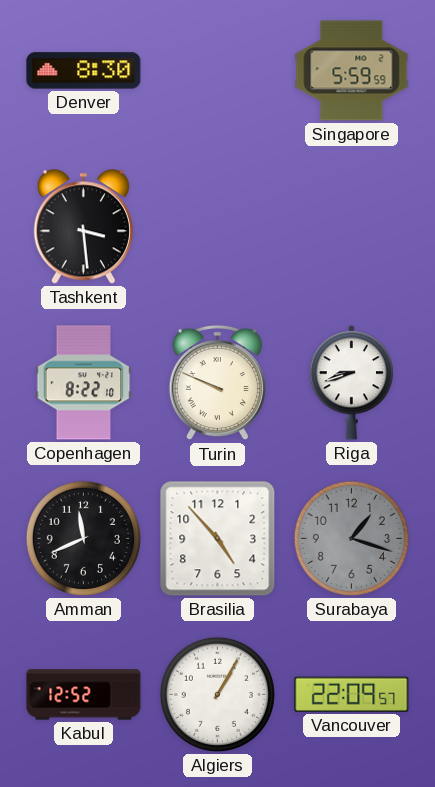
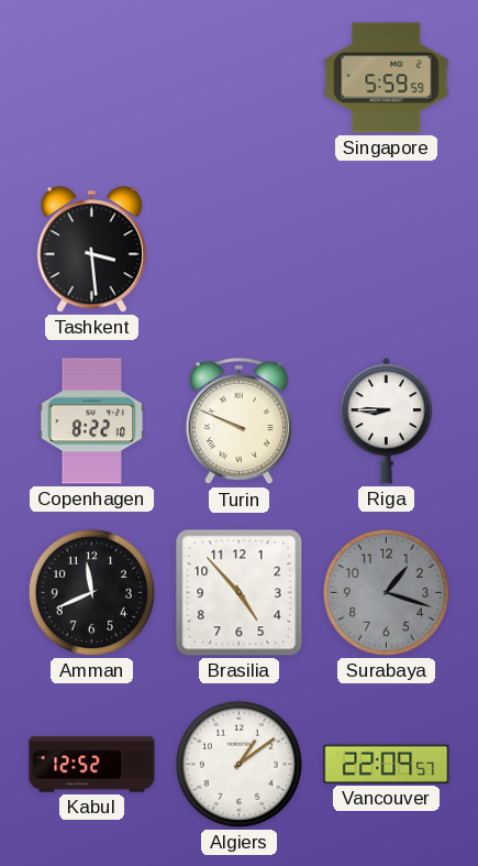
Denver: 8:30 -> none (84, 71)
Riga: 8:42 -> 8:45 (387, 421)
Algiers: 1:05 -> 1:09 (238, 764)
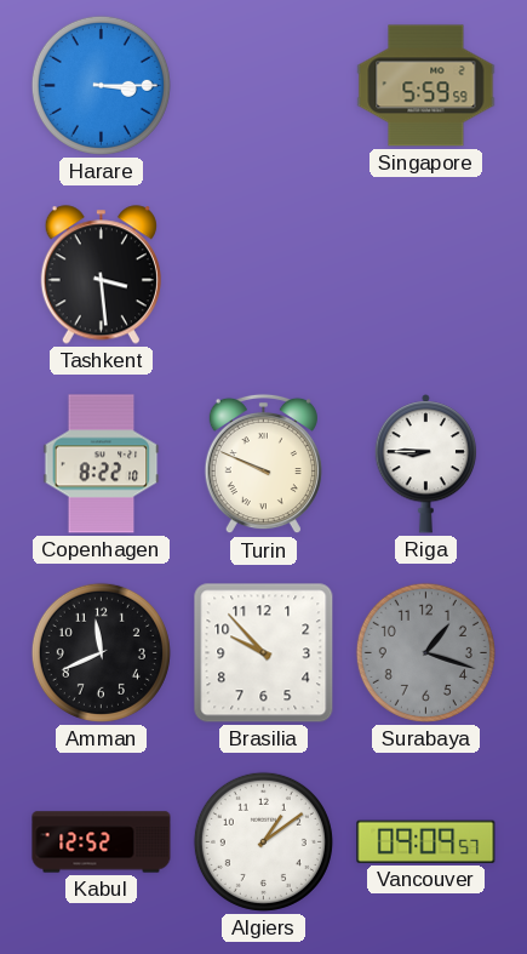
Harare: none -> 3:15 (101, 85)
Brasilia: 4:53 -> 9:53 (264, 653)
Vancouver: 22:09 -> 09:09 (426, 841)
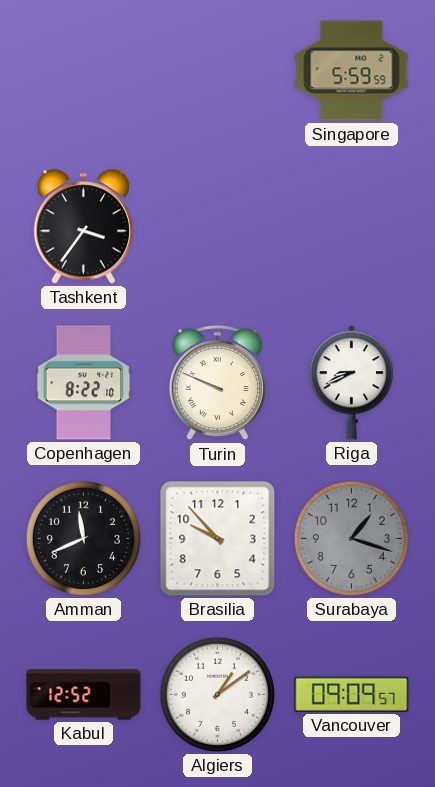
Harare: 3:15 -> none (101, 85)
Tashkent: 3:29 -> 3:36 (83, 227)
Riga: 8:45 -> 8:41 (352, 383)
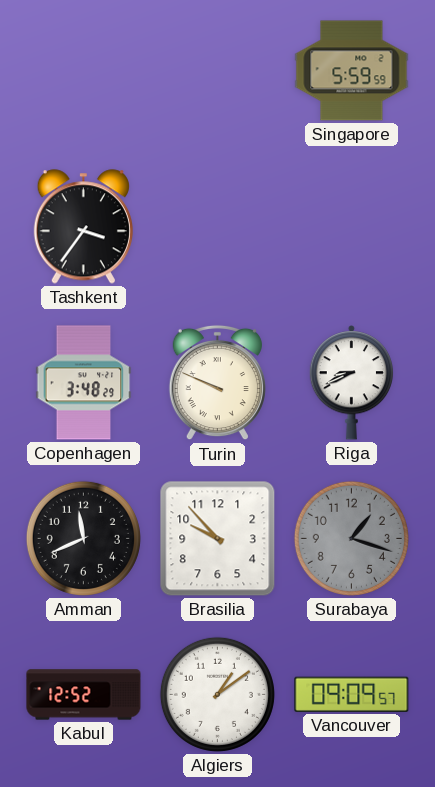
Copenhagen: 8:22 -> 3:48 (84, 383)
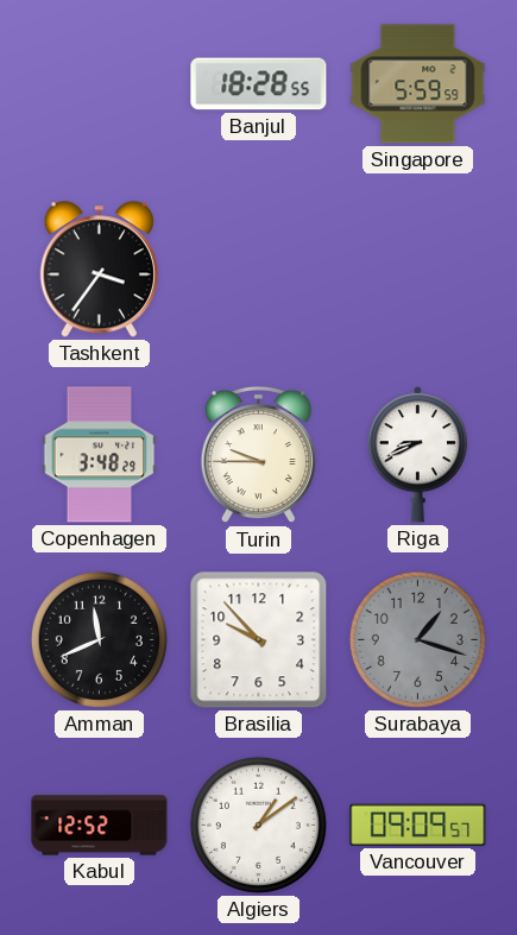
Banjul: none -> 18:28 (259, 84)
Turin: 9:49 -> 9:45 (258, 455)
